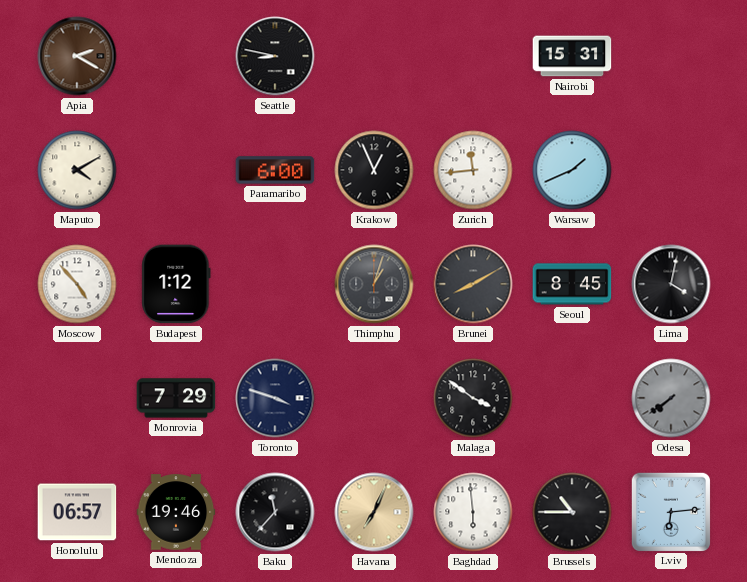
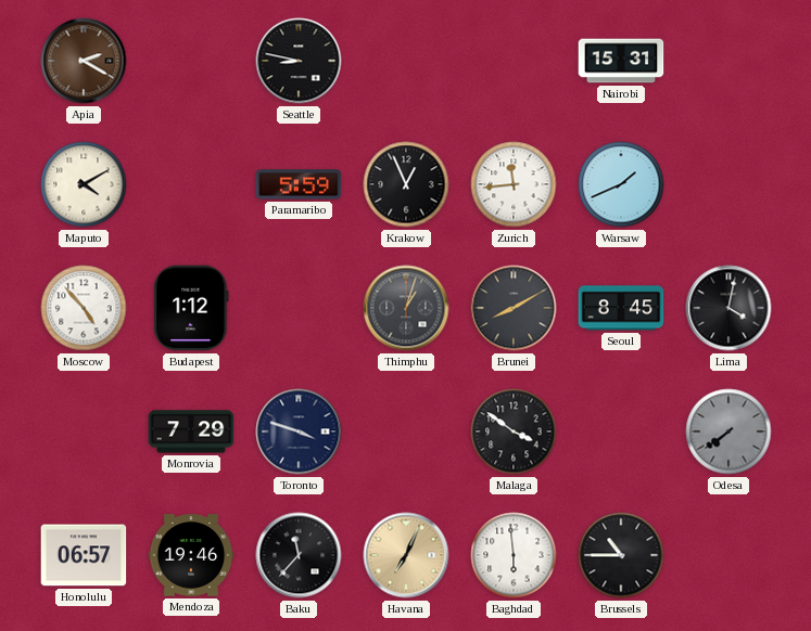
Paramaribo: 6:00 -> 5:59 (299, 184)
Lviv: 6:14 -> none (670, 511)
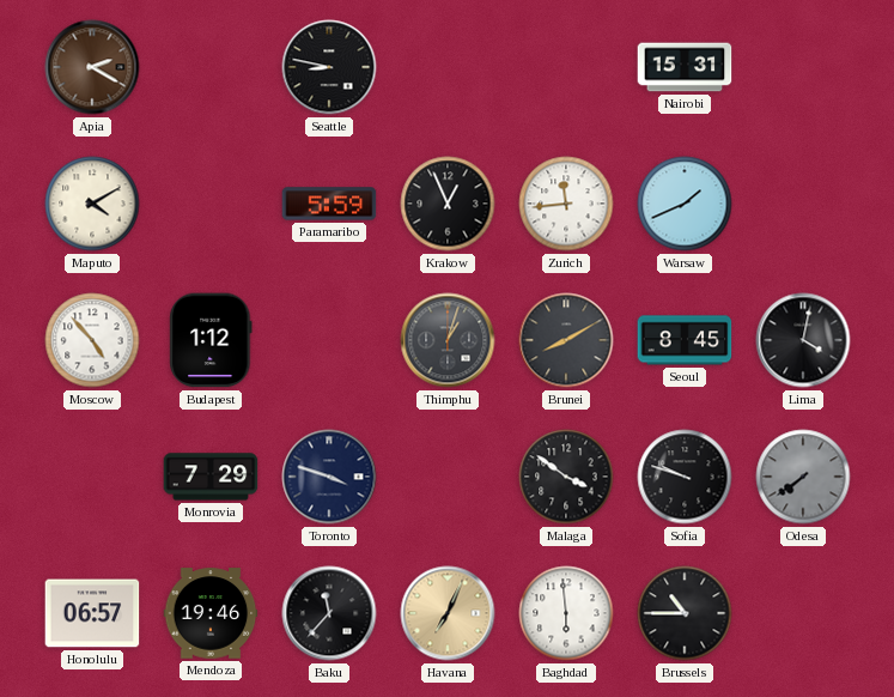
Sofia: none -> 9:48 (685, 477)
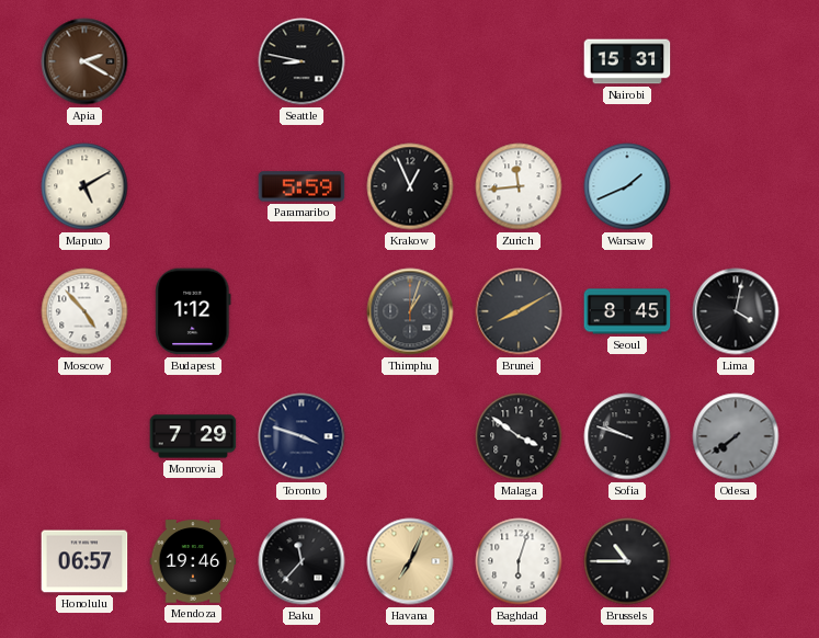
Maputo: 4:10 -> 5:10 (84, 186)
Baghdad: 5:59 -> 6:03 (519, 561)
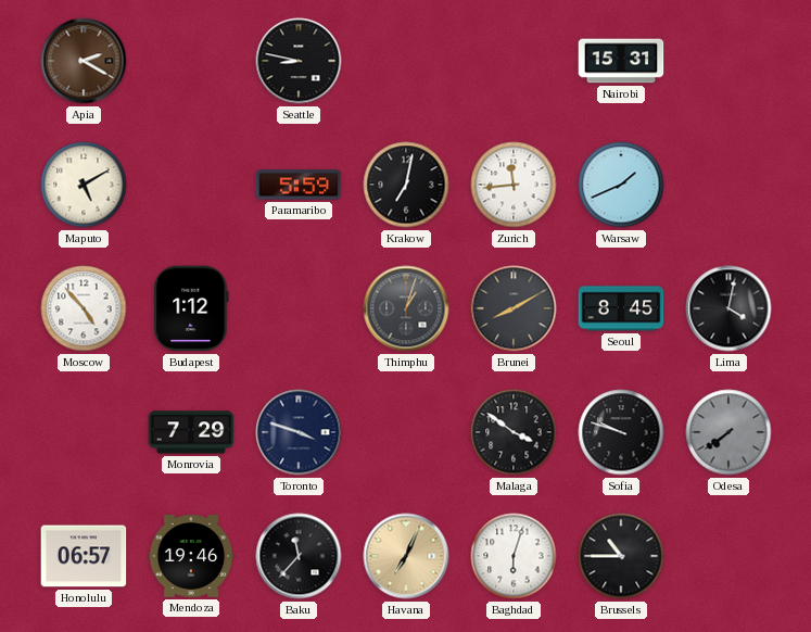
Krakow: 12:56 -> 7:02 (406, 185)
